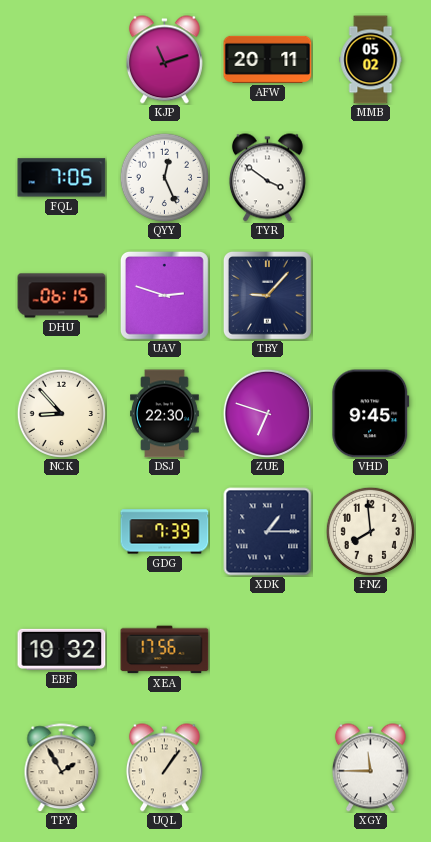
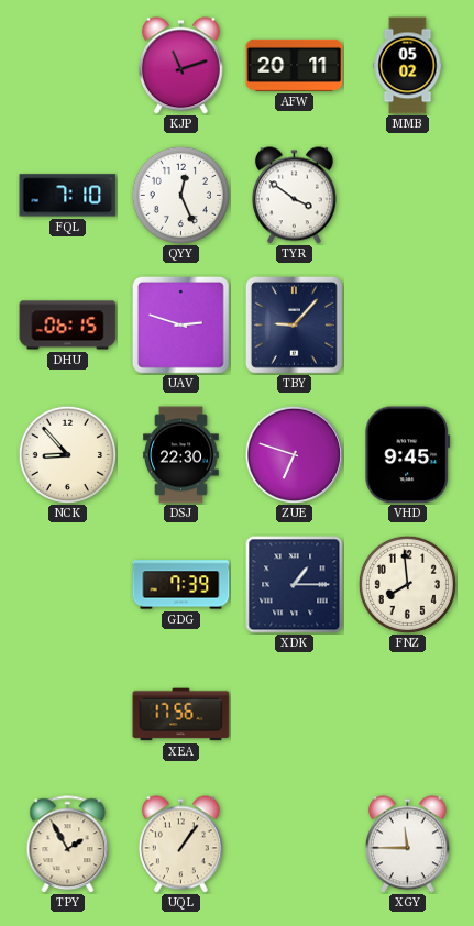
FQL: 7:05 -> 7:10 (68, 196)
EBF: 19:32 -> none (62, 649)
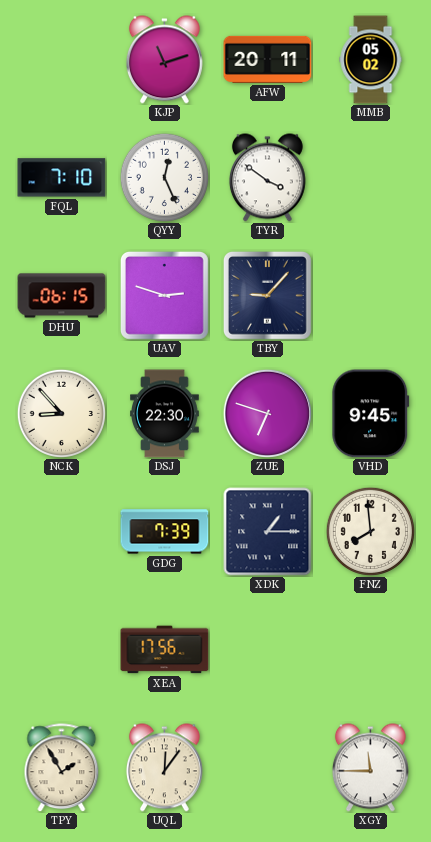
UQL: 1:06 -> 12:06 (164, 768)
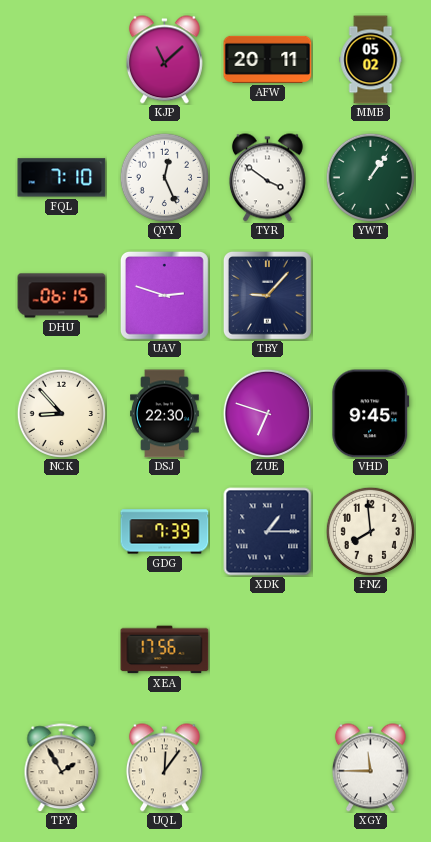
KJP: 11:12 -> 11:08 (164, 60)
YWT: none -> 1:06 (370, 177)
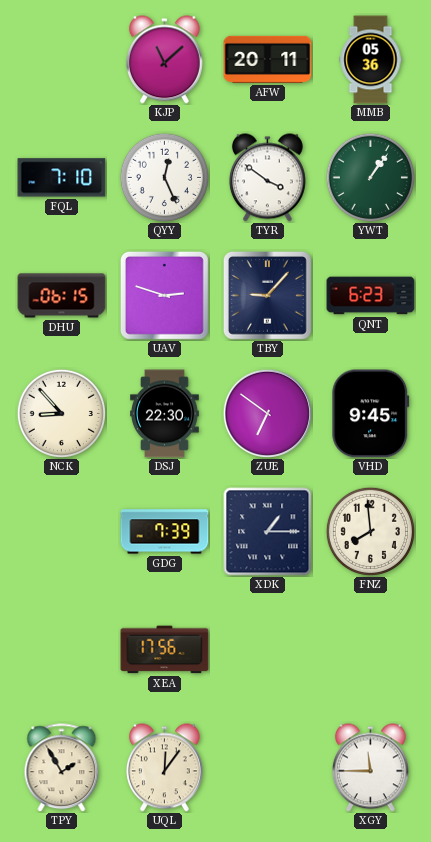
MMB: 05:02 -> 05:36 (371, 60)
QNT: none -> 6:23 (371, 296)
ZUE: 6:48 -> 6:51 (267, 413)
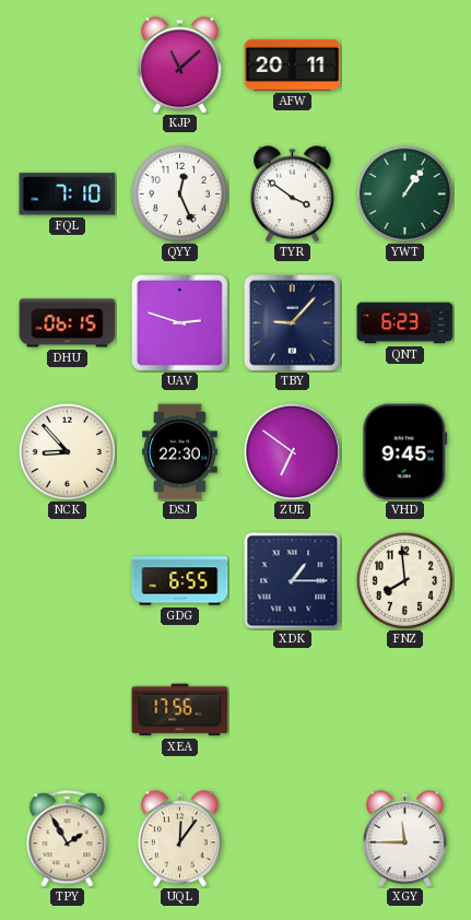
MMB: 05:36 -> none (371, 60)
GDG: 7:39 -> 6:55 (180, 581)
